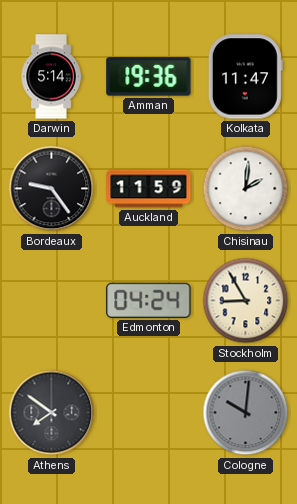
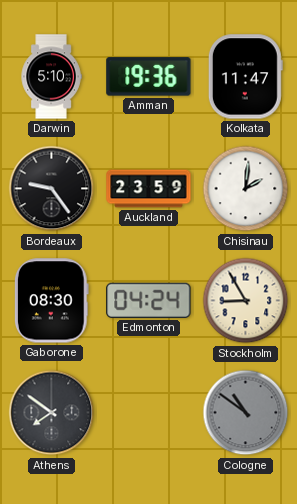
Darwin: 5:14 -> 5:10 (51, 77)
Auckland: 11:59 -> 23:59 (149, 189)
Gaborone: none -> 08:30 (51, 301)
Cologne: 10:01 -> 10:51 (246, 413)
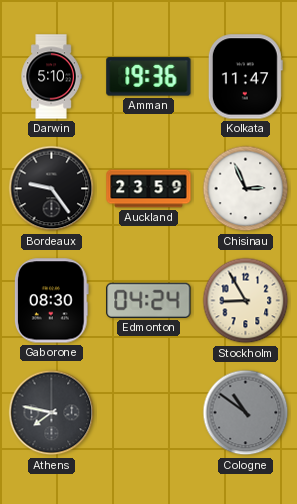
Chisinau: 2:01 -> 2:56 (246, 189)
Athens: 7:51 -> 7:47 (52, 413)
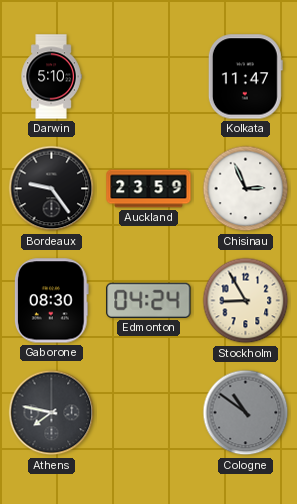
Amman: 19:36 -> none (149, 77)
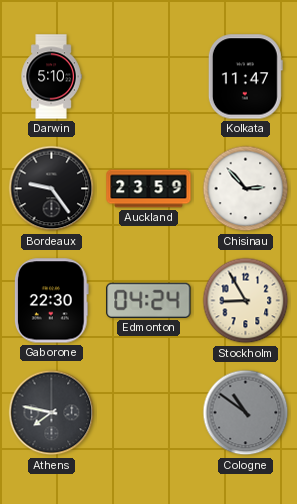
Chisinau: 2:56 -> 2:53 (246, 189)
Gaborone: 08:30 -> 22:30 (51, 301)
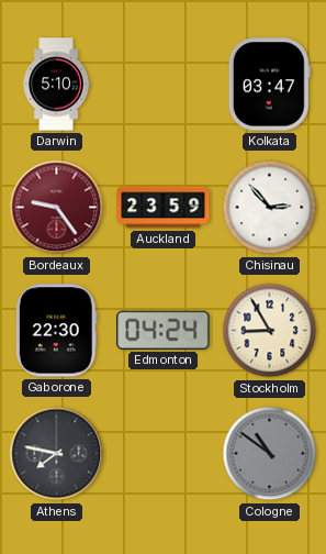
Kolkata: 11:47 -> 03:47 (269, 85)
Bordeaux dial: black -> burgundy (57, 208)
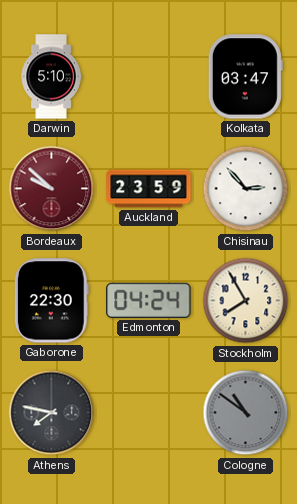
Bordeaux: 9:24 -> 9:52 (52, 189)
Stockholm: 8:55 -> 7:55 (246, 301)
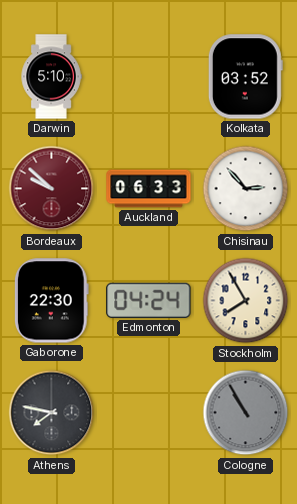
Kolkata: 03:47 -> 03:52 (245, 77)
Auckland: 23:59 -> 06:33 (149, 189)
Cologne: 10:51 -> 10:55 (246, 413)
